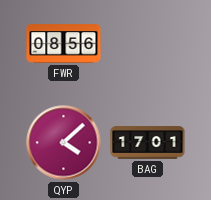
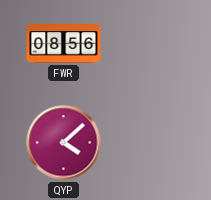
BAG: 17:01 -> none (148, 143)
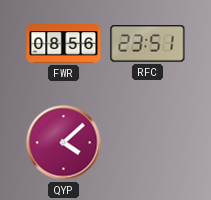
RFC: none -> 23:51 (148, 44)
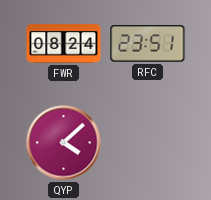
FWR: 08:56 -> 08:24 (64, 44)
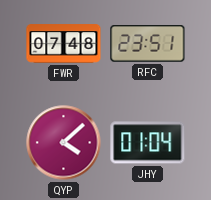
FWR: 08:24 -> 07:48 (64, 44)
JHY: none -> 01:04 (148, 143)
